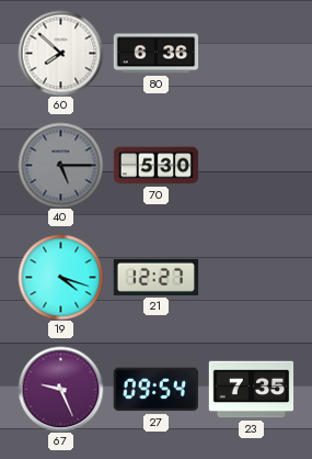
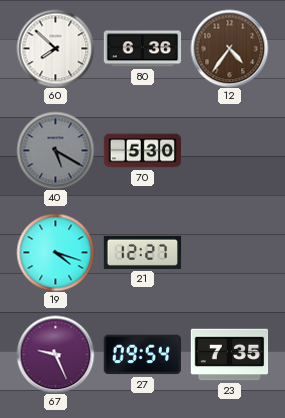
12: none -> 4:36 (229, 48)
40: 5:15 -> 5:20 (55, 150)
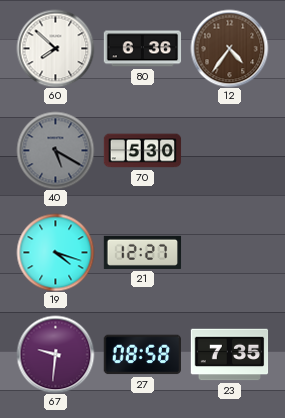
67: 9:26 -> 9:31 (55, 354)
27: 09:54 -> 08:58 (142, 355)
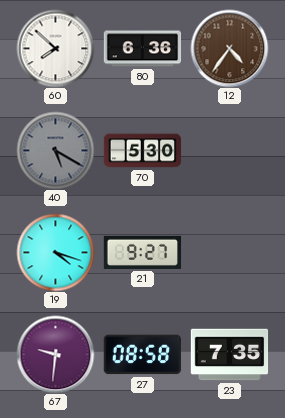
21: 12:27 -> 9:27 (142, 252)
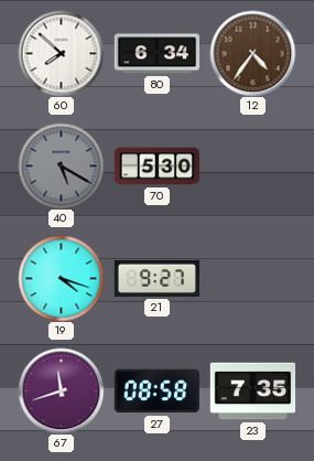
80: 6:36 -> 6:34 (156, 54)
67: 9:31 -> 11:42 (61, 390)
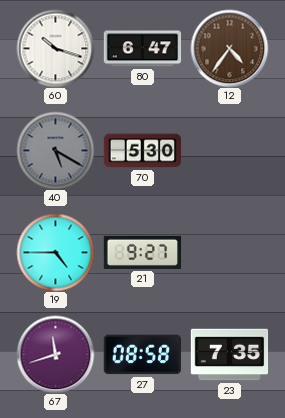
60: 7:52 -> 10:18 (55, 48)
80: 6:34 -> 6:47 (142, 49)
19: 4:18 -> 4:45 (55, 252)
